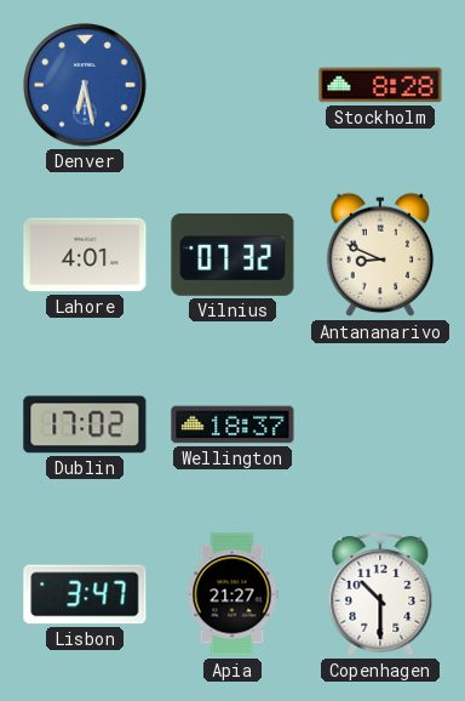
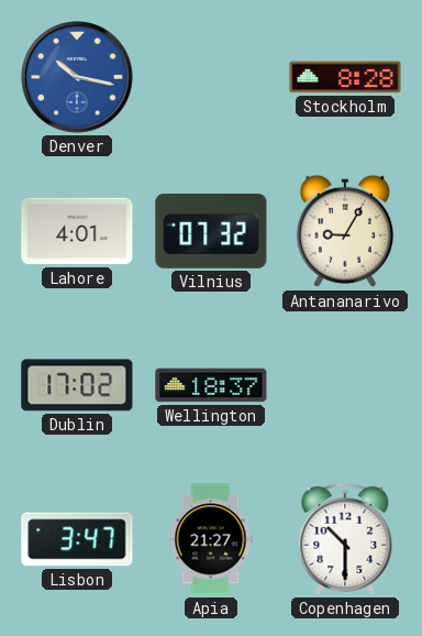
Denver: 6:28 -> 10:17 (77, 77)
Antananarivo: 8:49 -> 9:05 (345, 231)
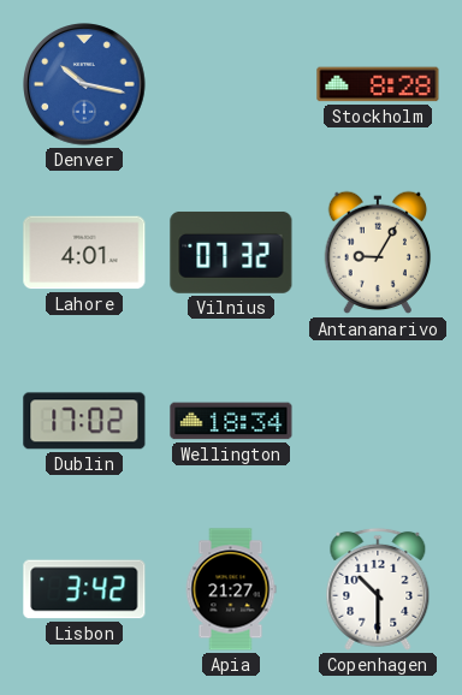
Wellington: 18:37 -> 18:34 (231, 421)
Lisbon: 3:47 -> 3:42 (84, 589)
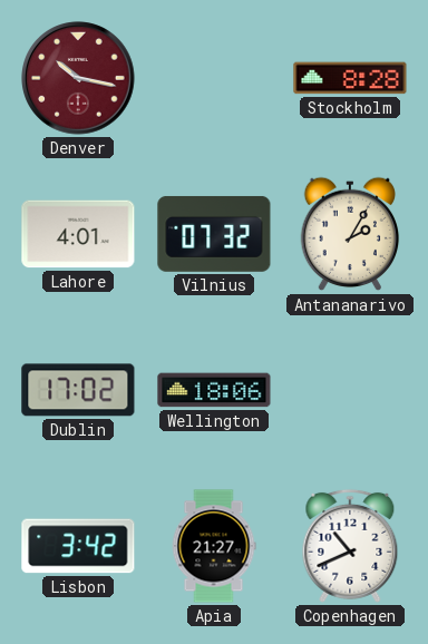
Denver dial: blue -> burgundy (78, 78)
Antananarivo: 9:05 -> 2:05 (350, 234)
Wellington: 18:34 -> 18:06 (214, 390)
Copenhagen: 10:30 -> 10:41 (350, 546)
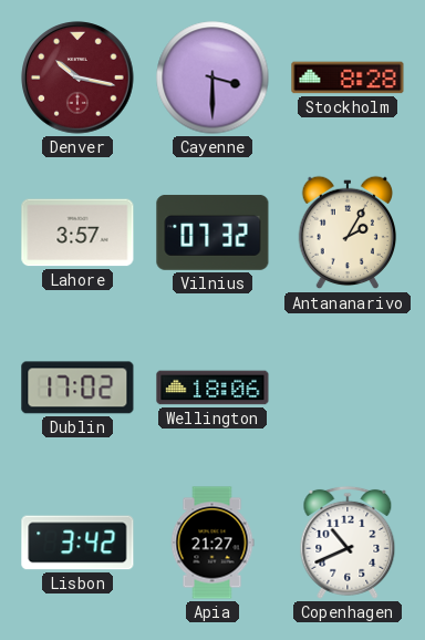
Cayenne: none -> 3:30 (212, 78)
Lahore: 4:01 -> 3:57 (77, 233)
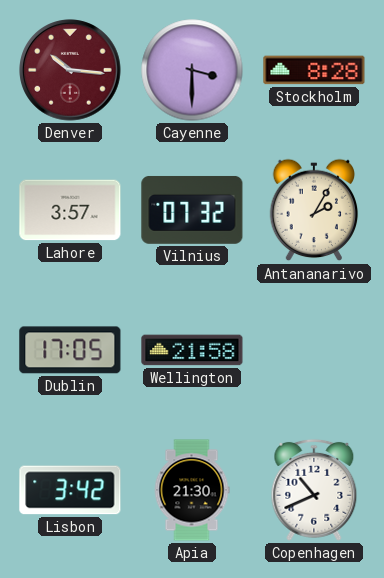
Denver: 10:17 -> 10:16 (70, 70)
Dublin: 17:02 -> 17:05 (70, 350)
Wellington: 18:06 -> 21:58 (192, 350)
Apia: 21:27 -> 21:30 (192, 490)
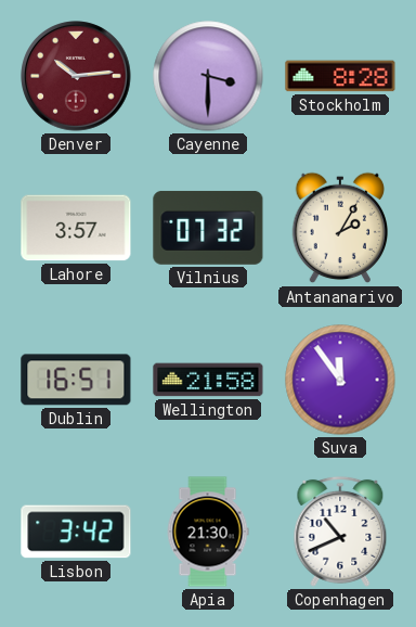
Denver: 10:16 -> 10:14 (76, 76)
Dublin: 17:05 -> 16:51 (76, 380)
Suva: none -> 11:54 (340, 380)
